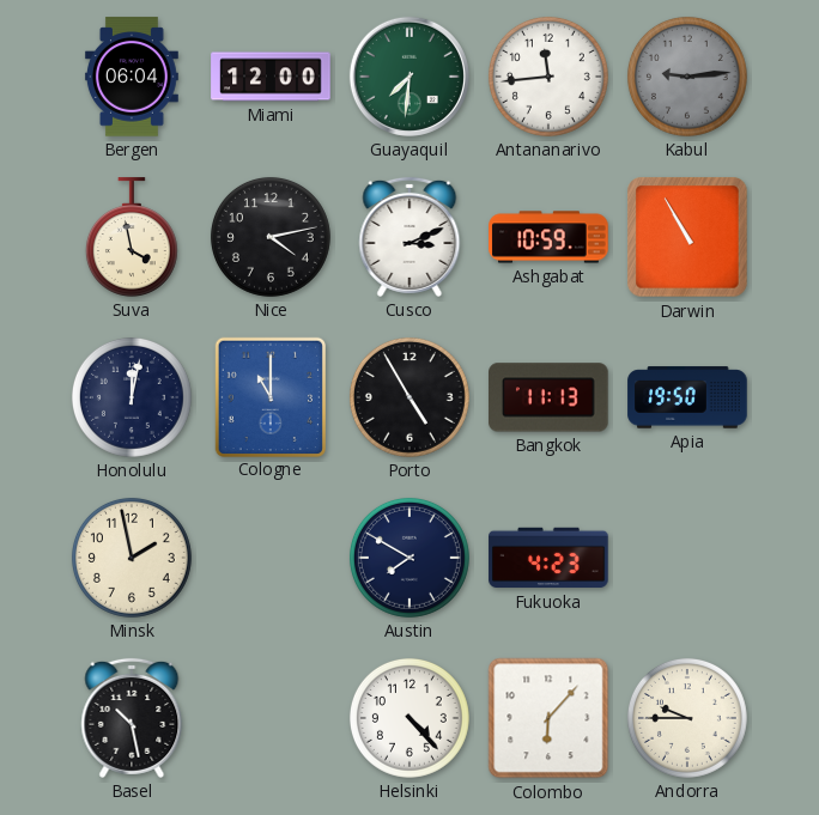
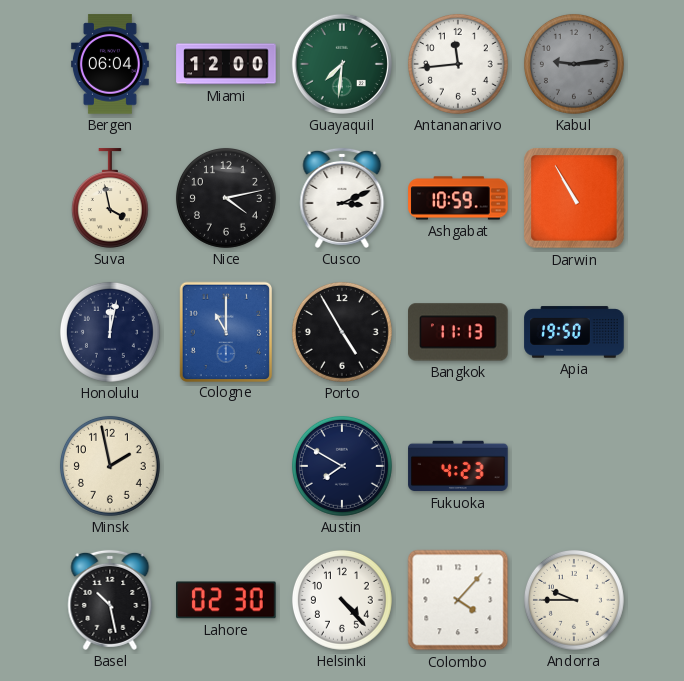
Lahore: none -> 02:30 (226, 600)
Colombo: 6:07 -> 4:07 (458, 600)
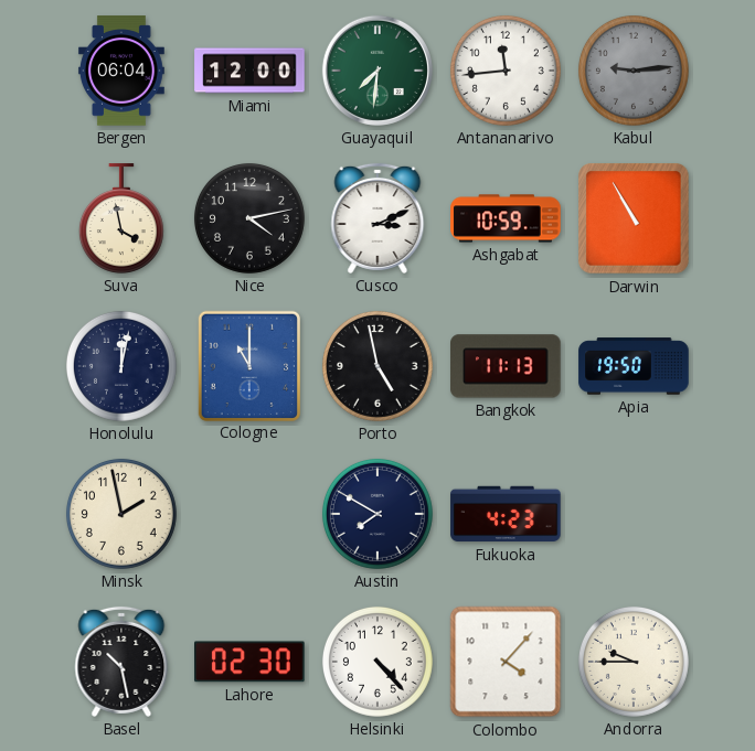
Porto: 4:55 -> 4:58 (377, 366)
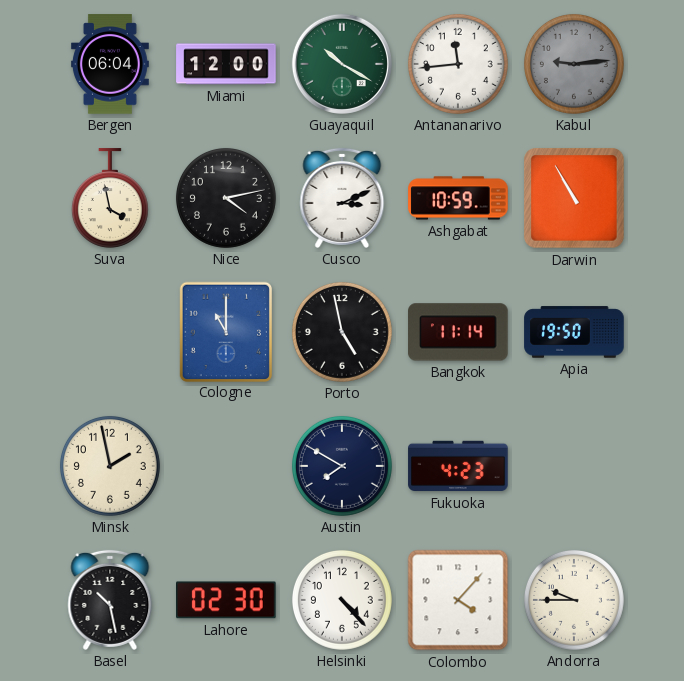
Guayaquil: 7:31 -> 10:20 (342, 64)
Honolulu: 12:02 -> none (121, 366)
Bangkok: 11:13 -> 11:14 (458, 332)
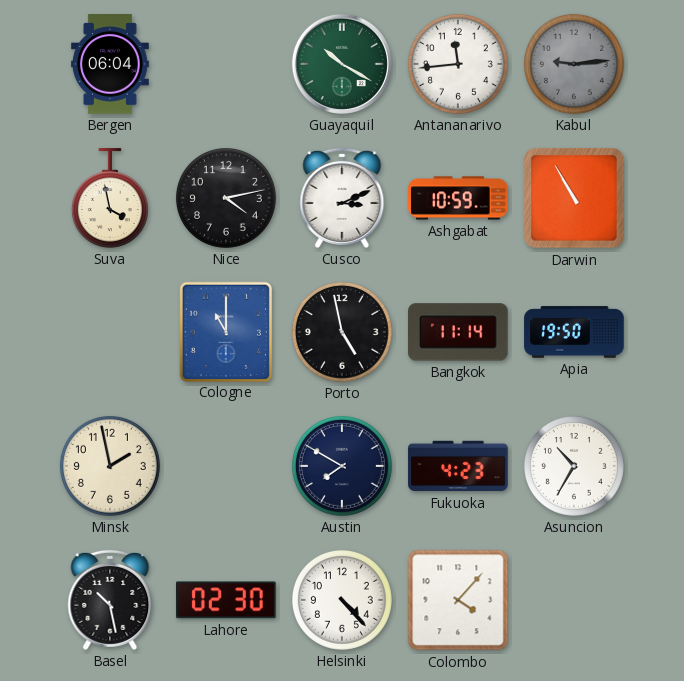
Miami: 12:00 -> none (226, 64)
Asuncion: none -> 10:35 (574, 466)
Andorra: 9:45 -> none (574, 600)
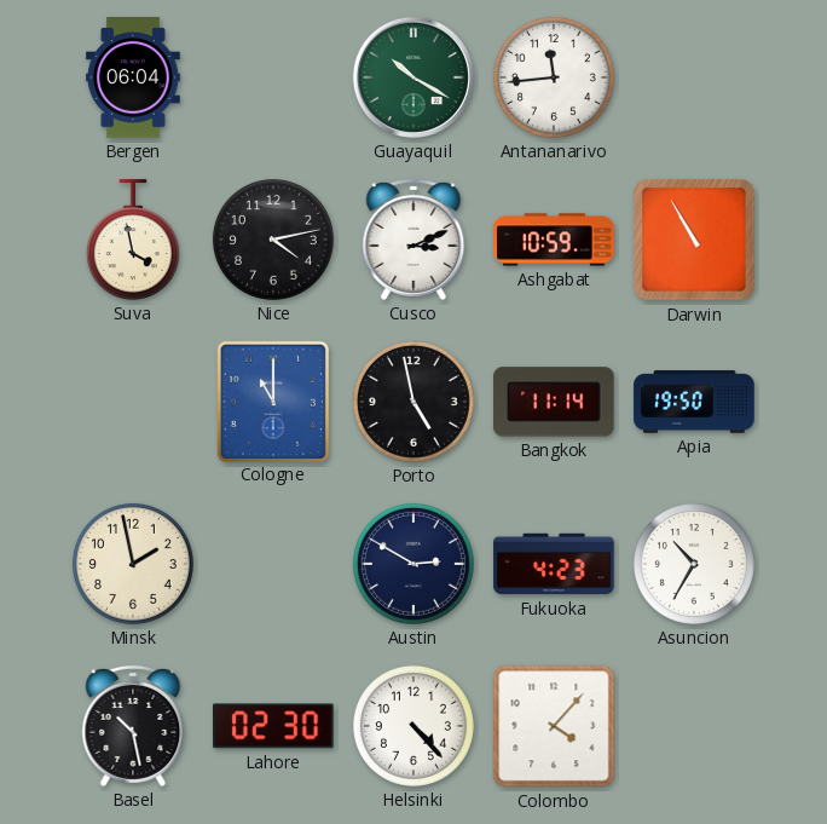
Kabul: 9:14 -> none (574, 64)
Austin: 7:50 -> 2:50 (413, 564)
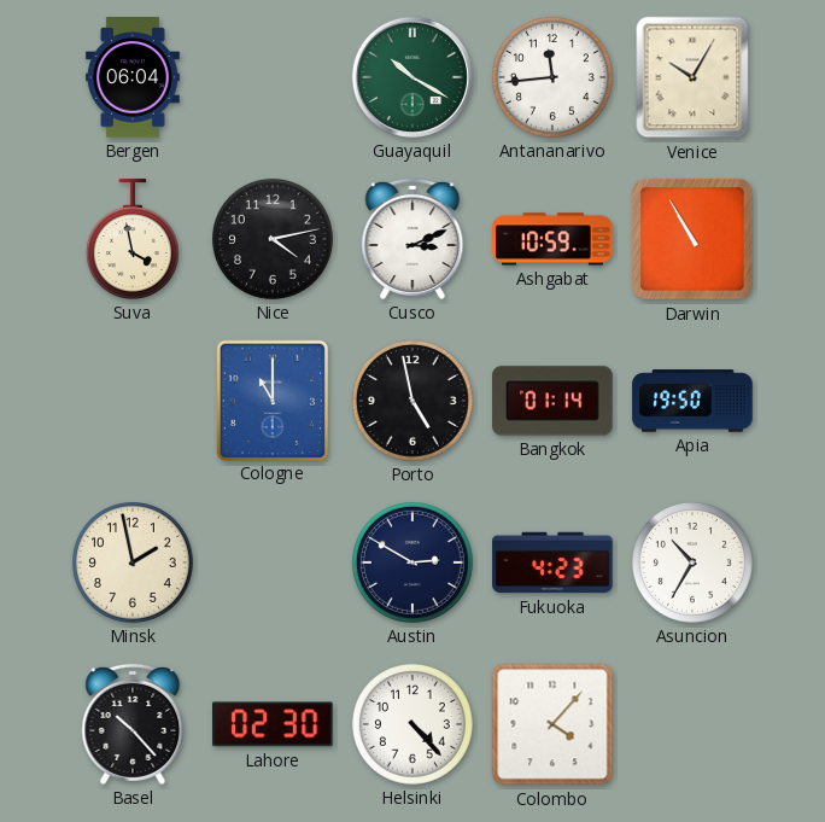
Venice: none -> 10:05 (692, 77)
Bangkok: 11:14 -> 01:14 (552, 401)
Basel: 10:28 -> 10:23 (133, 724)
